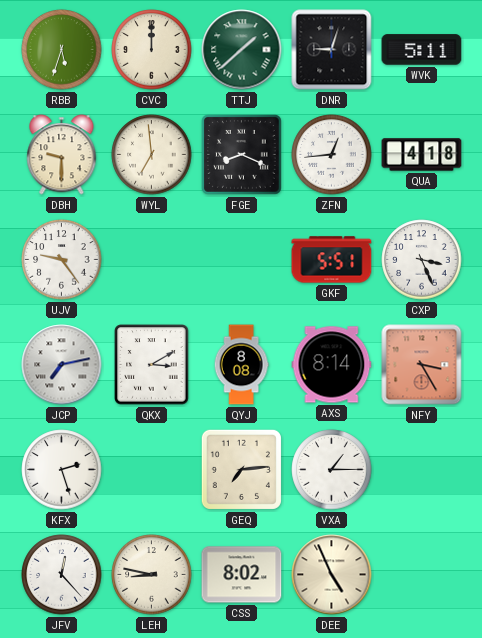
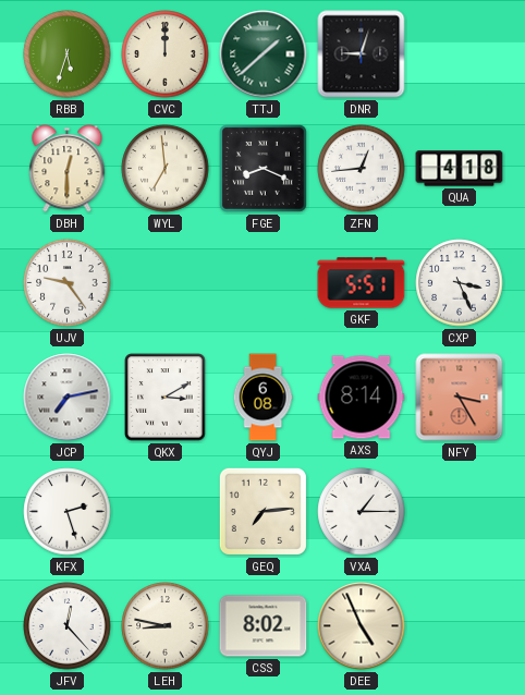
WVK: 5:11 -> none (422, 50)
DBH: 9:30 -> 12:30 (68, 169)
QYJ: 8:08 -> 6:08 (262, 398)
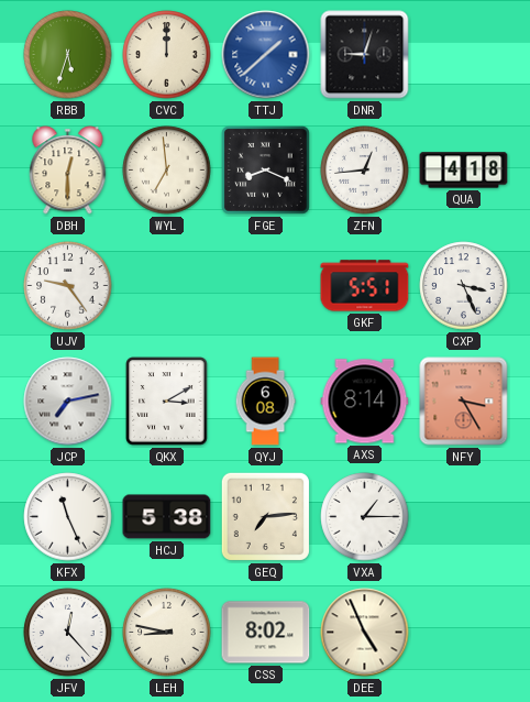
TTJ dial: green -> blue (266, 55)
KFX: 2:27 -> 11:26 (68, 517)
HCJ: none -> 5:38 (167, 517)
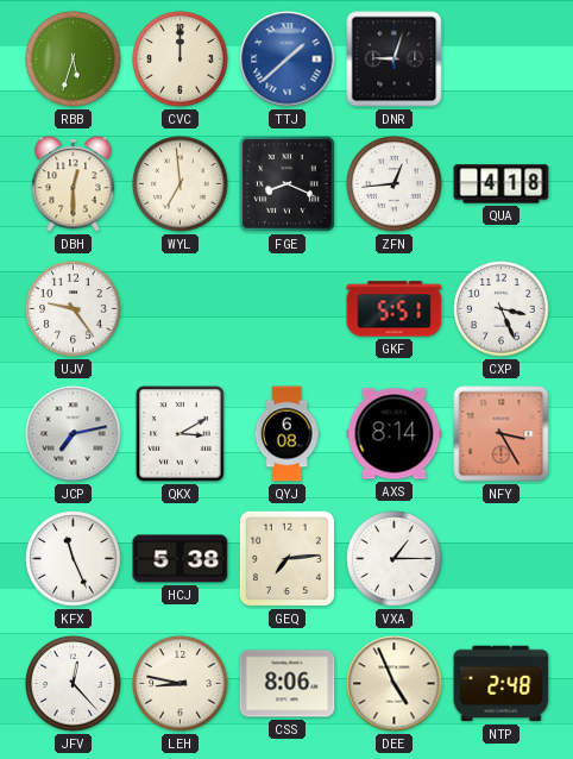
CSS: 8:02 -> 8:06 (288, 684)
NTP: none -> 2:48 (502, 684)
